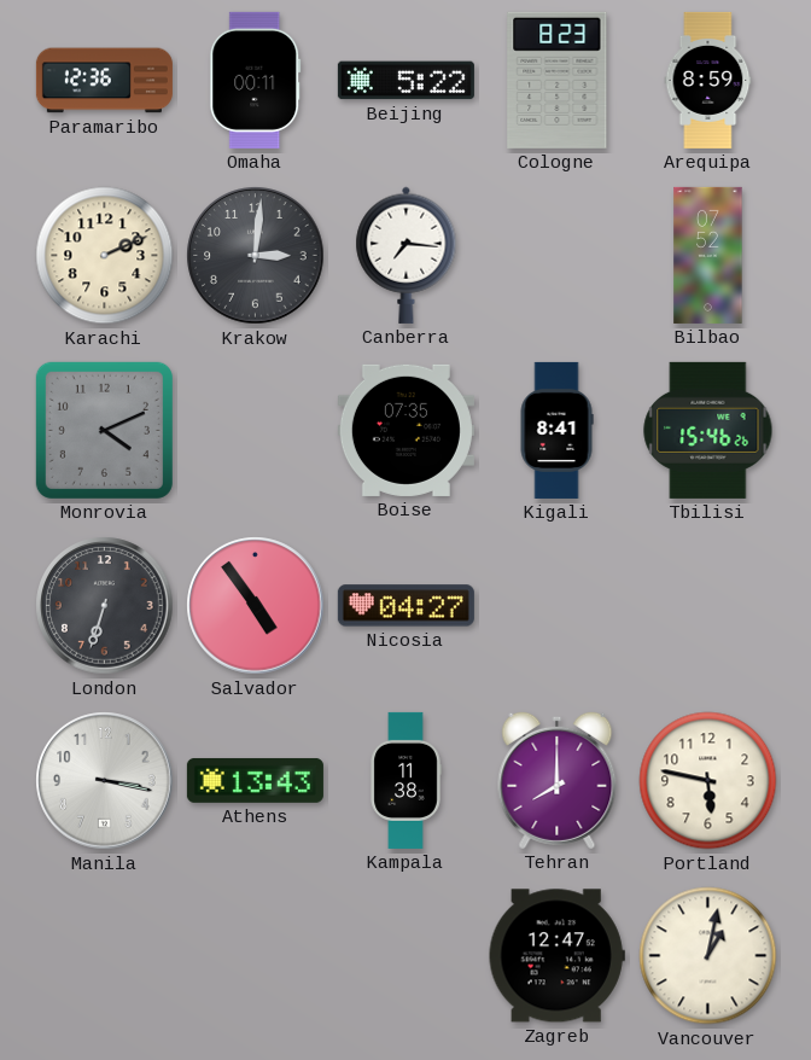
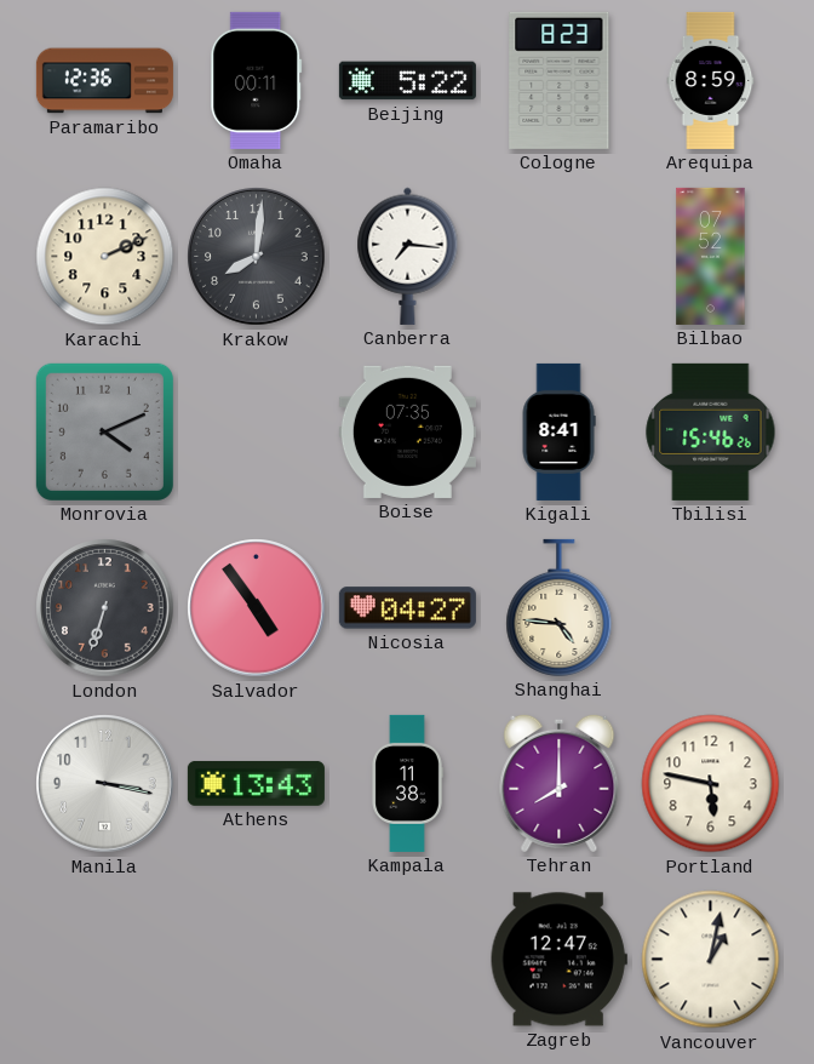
Krakow: 3:01 -> 8:01 (257, 257)
Shanghai: none -> 4:46 (560, 607)
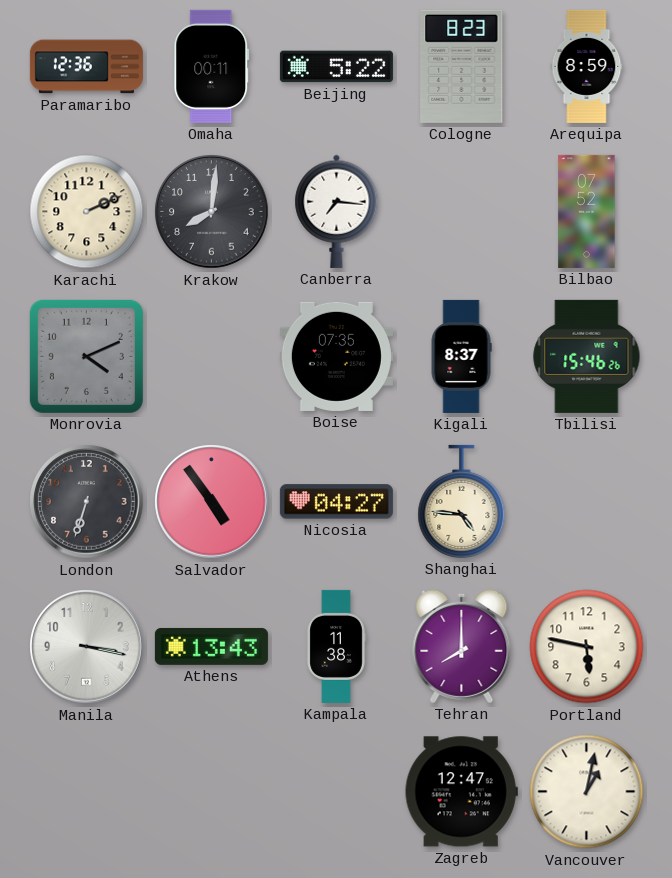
Kigali: 8:41 -> 8:37 (461, 356)
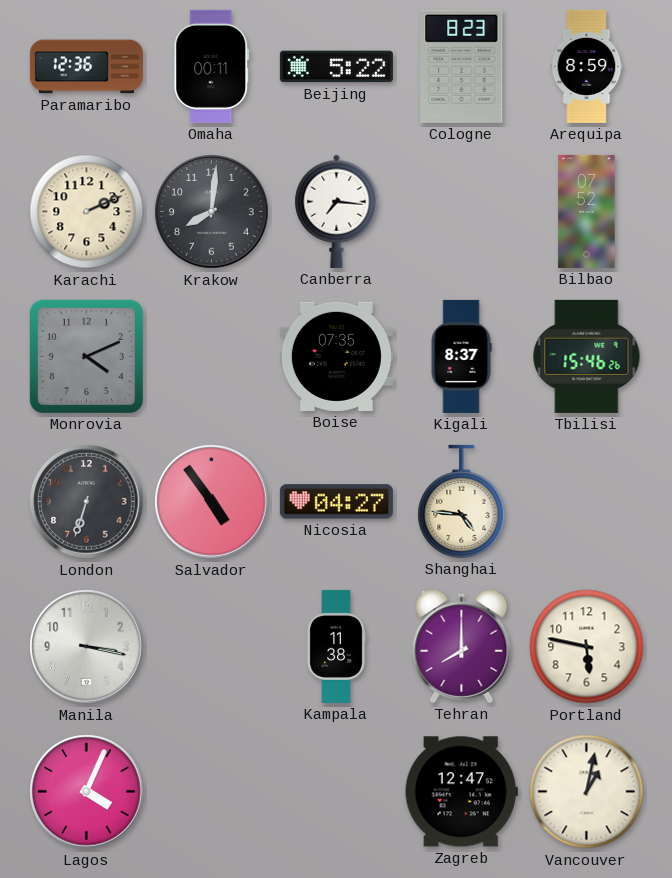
Athens: 13:43 -> none (211, 646)
Lagos: none -> 4:04 (87, 792)
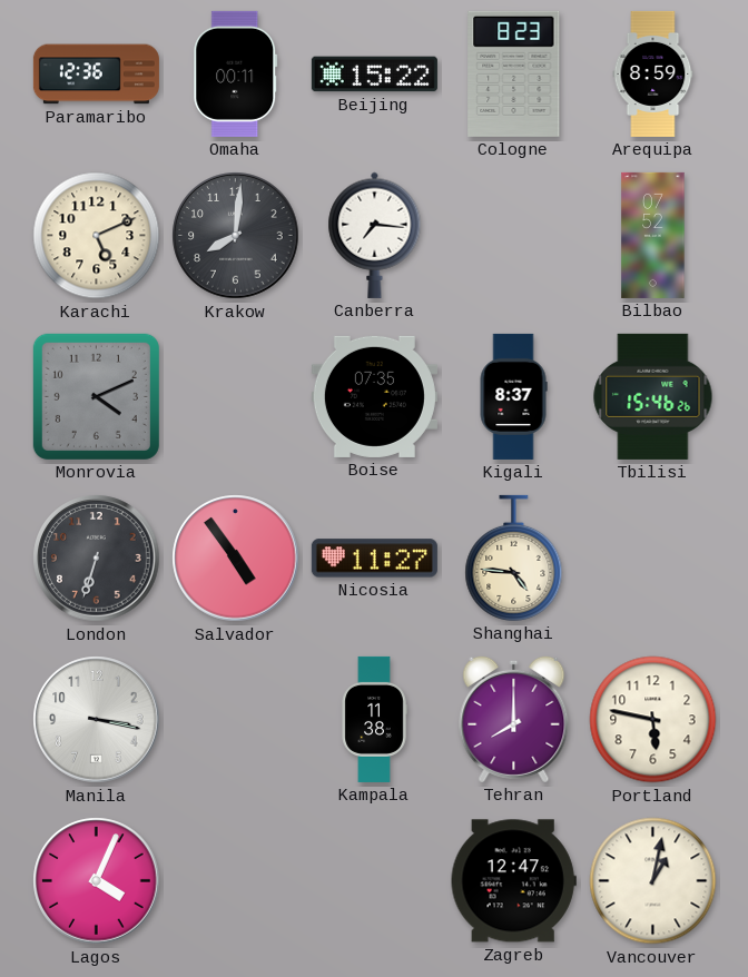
Beijing: 5:22 -> 15:22 (374, 75)
Karachi: 2:11 -> 5:11 (97, 236)
Nicosia: 04:27 -> 11:27 (374, 559)
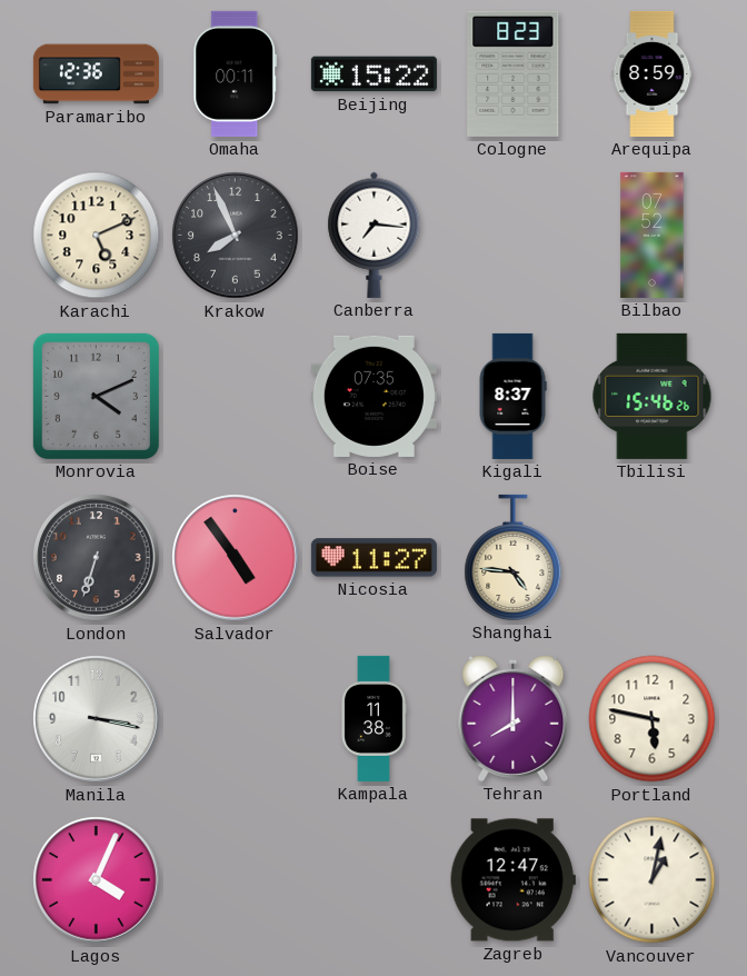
Krakow: 8:01 -> 7:56 (236, 236)
